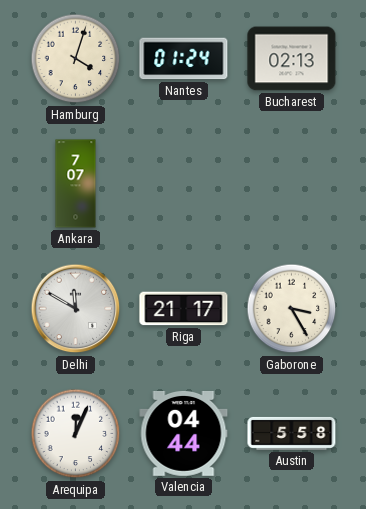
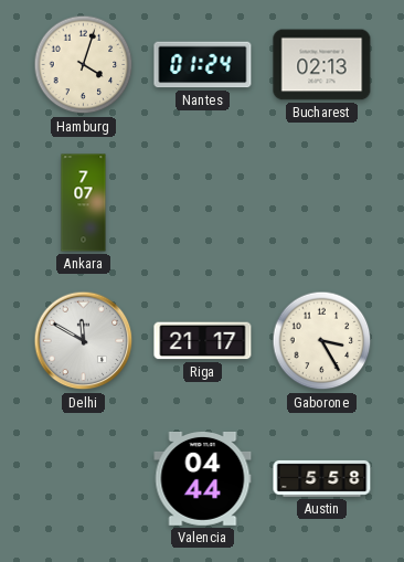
Arequipa: 12:04 -> none (76, 434)
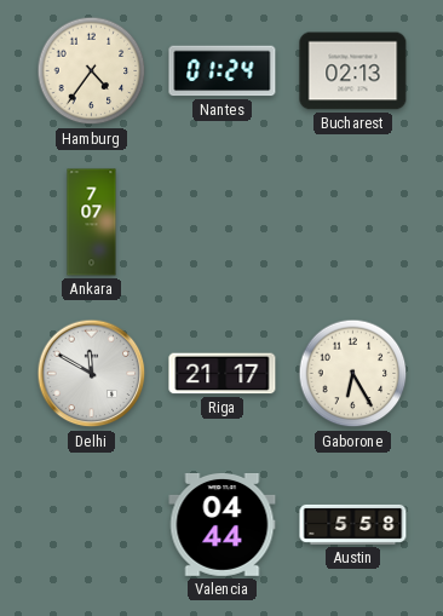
Hamburg: 4:03 -> 4:36 (92, 71)
Gaborone: 3:25 -> 6:25 (353, 374)
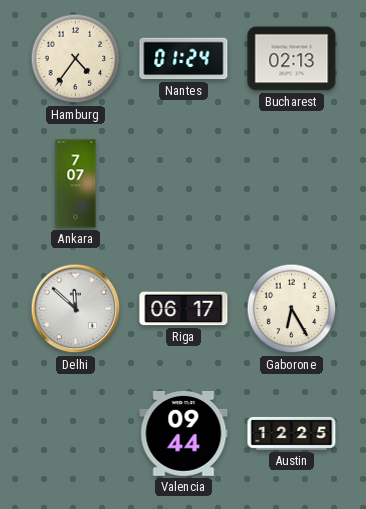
Delhi: 11:50 -> 11:52 (76, 309)
Riga: 21:17 -> 06:17 (184, 309)
Valencia: 04:44 -> 09:44 (184, 434)
Austin: 5:58 -> 12:25 (292, 433)
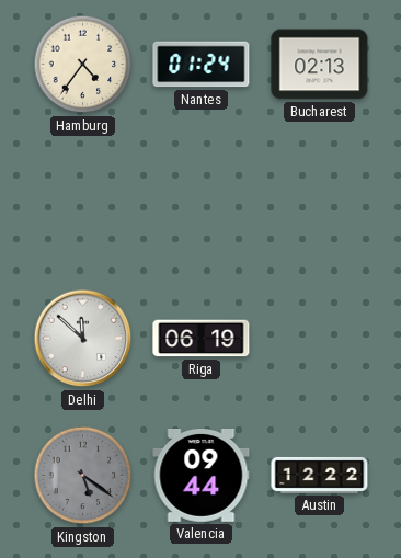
Ankara: 7:07 -> none (76, 184)
Riga: 06:17 -> 06:19 (202, 339)
Gaborone: 6:25 -> none (292, 309)
Kingston: none -> 5:21 (83, 476)
Austin: 12:25 -> 12:22 (320, 475)
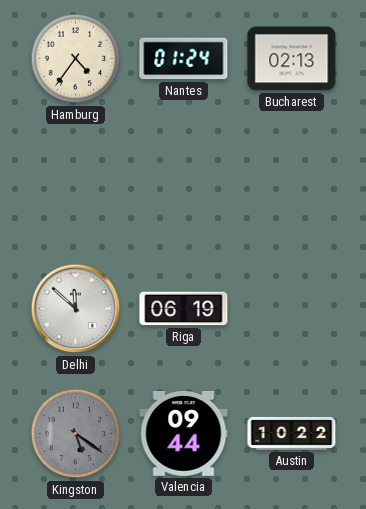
Austin: 12:22 -> 10:22 (292, 433)
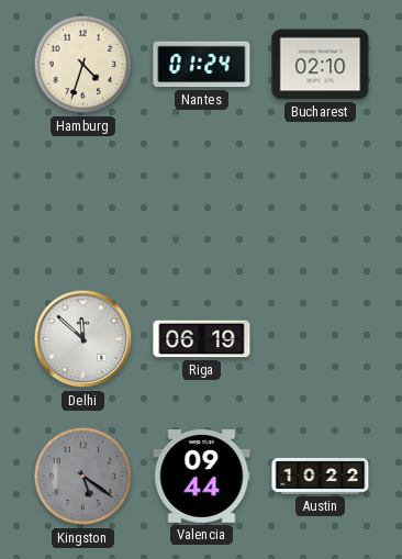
Hamburg: 4:36 -> 4:33 (83, 65)
Bucharest: 02:13 -> 02:10 (321, 65)
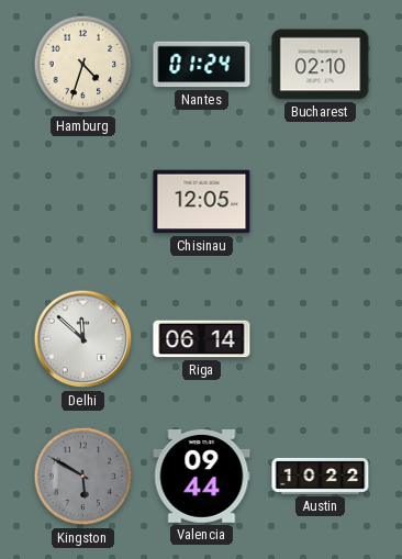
Chisinau: none -> 12:05 (202, 202)
Riga: 06:19 -> 06:14 (202, 339)
Kingston: 5:21 -> 5:50 (83, 477)
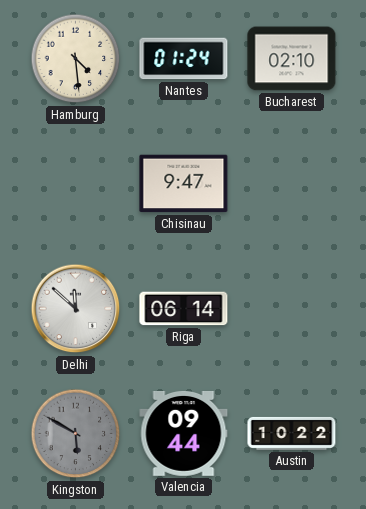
Hamburg: 4:33 -> 4:29 (76, 59)
Chisinau: 12:05 -> 9:47 (184, 184)
